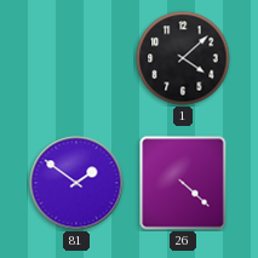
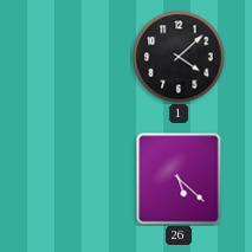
81: 1:51 -> none (76, 183)
26: 4:22 -> 5:22 (179, 179)
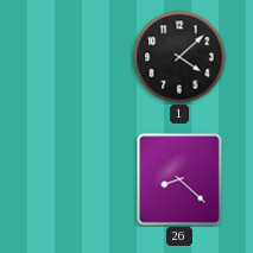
26: 5:22 -> 8:22 (179, 179)
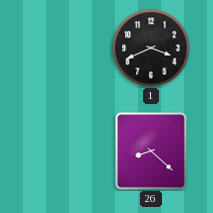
1: 4:08 -> 3:41 (151, 48)
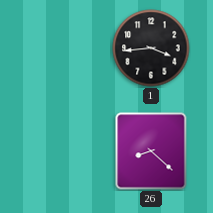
1: 3:41 -> 3:44 (151, 48)
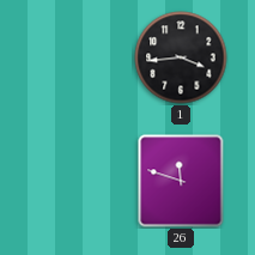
26: 8:22 -> 11:48 (181, 181)
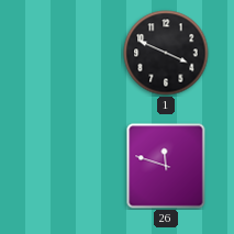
1: 3:44 -> 3:49 (166, 53)
